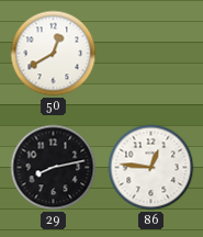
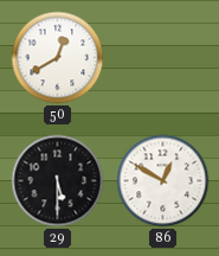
29: 8:13 -> 5:30 (58, 181)
86: 12:46 -> 12:50 (163, 181)
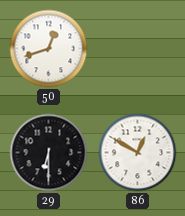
50: 12:40 -> 12:42 (49, 49)
29: 5:30 -> 6:30 (49, 153)
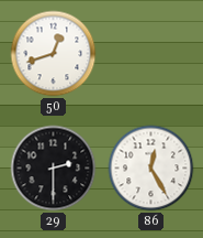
29: 6:30 -> 2:30 (54, 169)
86: 12:50 -> 12:25 (151, 169)
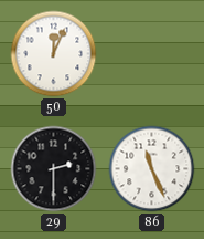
50: 12:42 -> 12:04 (54, 54)
86: 12:25 -> 11:26 (152, 169)
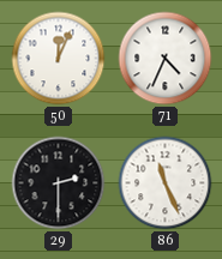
71: none -> 4:34 (166, 59)
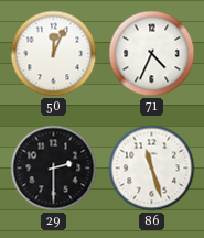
86: 11:26 -> 11:27 (152, 169)
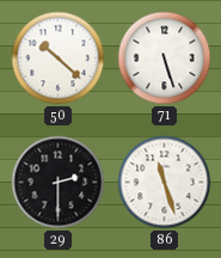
50: 12:04 -> 10:22 (59, 59)
71: 4:34 -> 5:27 (165, 59)
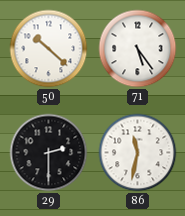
71: 5:27 -> 5:24 (138, 49)
86: 11:27 -> 11:32 (138, 153)
